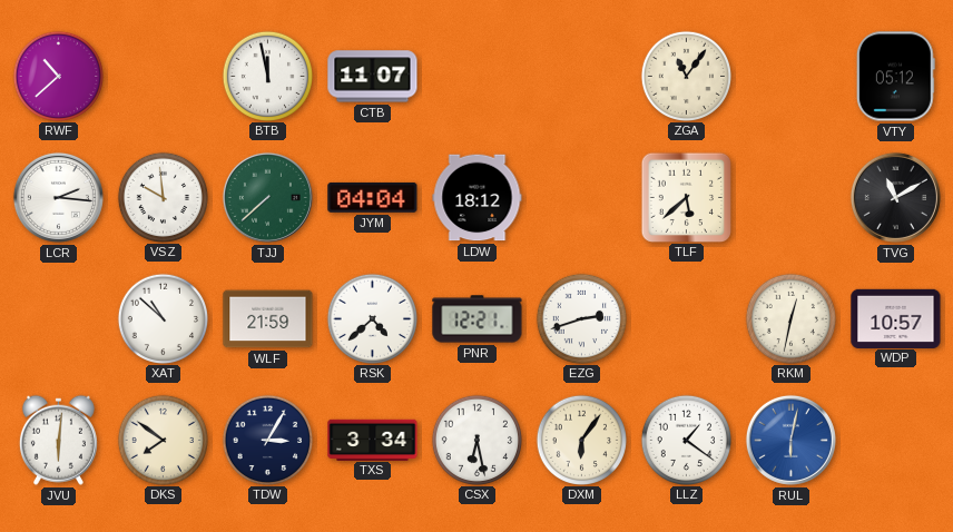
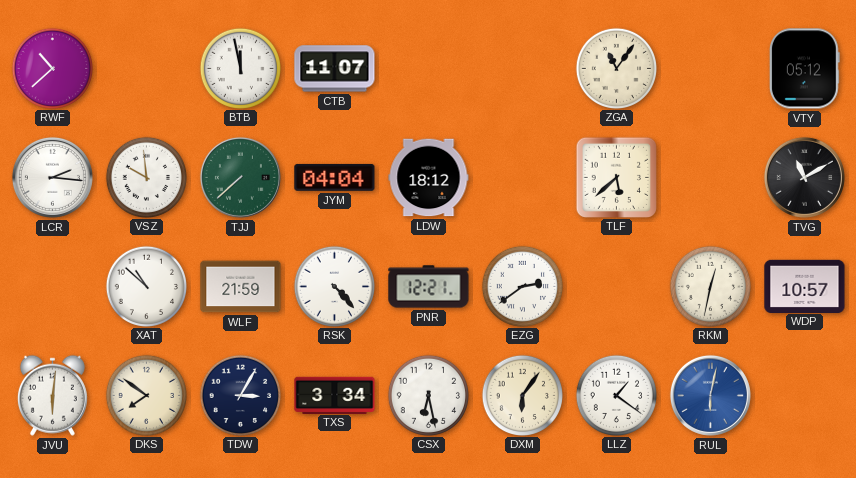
RSK: 4:38 -> 4:23 (334, 286)
EZG: 2:42 -> 2:39 (522, 286)
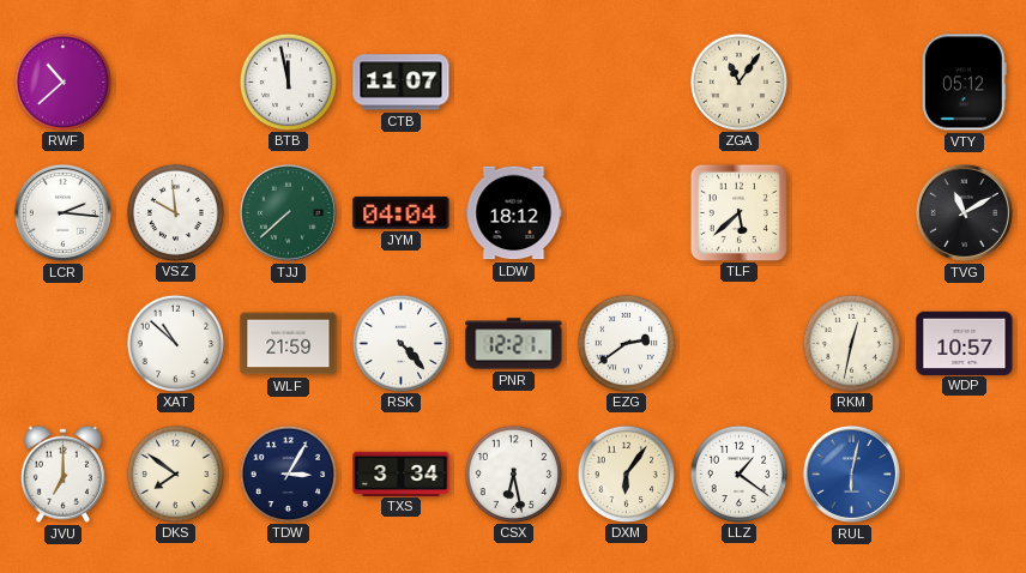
JVU: 6:01 -> 7:00 (62, 474)
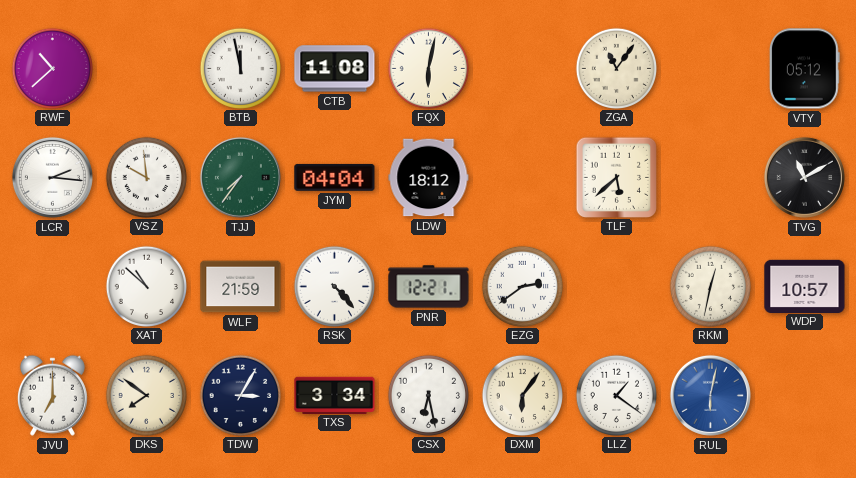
CTB: 11:07 -> 11:08 (335, 69)
FQX: none -> 6:02 (428, 68)
TJJ: 7:38 -> 7:36 (240, 177)
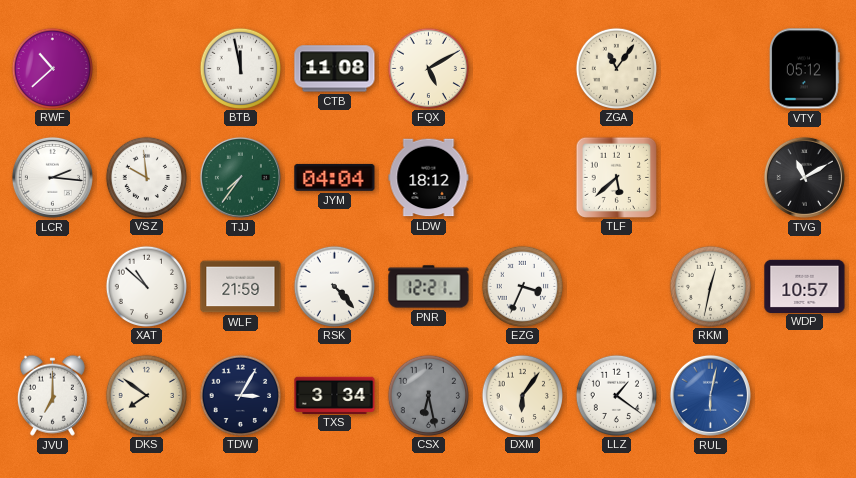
FQX: 6:02 -> 5:10 (428, 68)
EZG: 2:39 -> 3:34 (522, 286)
CSX dial: white -> grey (428, 395)
